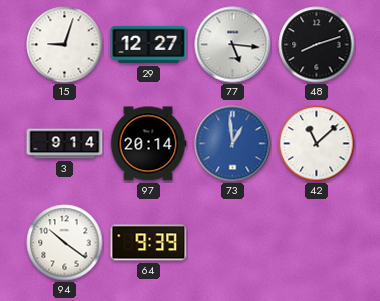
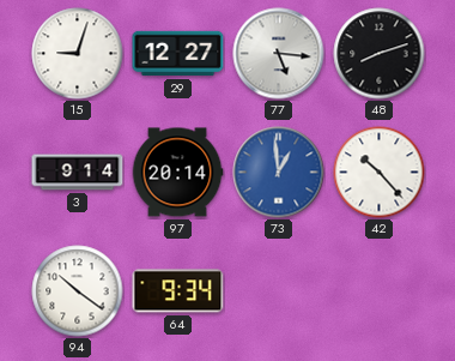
42: 11:08 -> 10:23 (380, 173)
64: 9:39 -> 9:34 (178, 291)
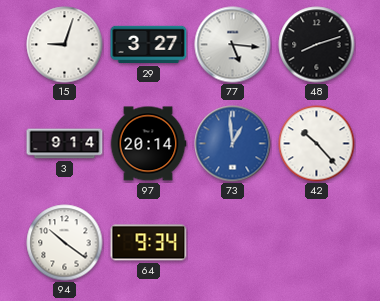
29: 12:27 -> 3:27 (149, 45)
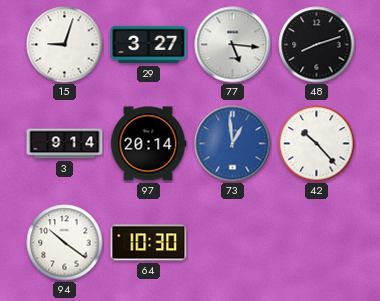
64: 9:34 -> 10:30 (149, 243)
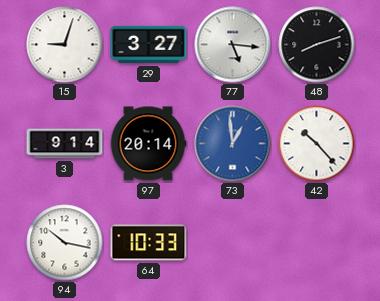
94: 10:21 -> 10:17 (65, 243)
64: 10:30 -> 10:33 (149, 243)
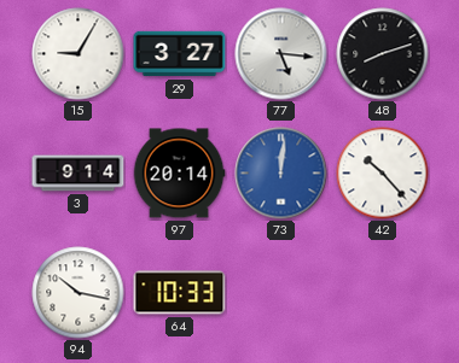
15: 9:03 -> 9:05 (79, 54)
73: 12:59 -> 12:01 (281, 174)
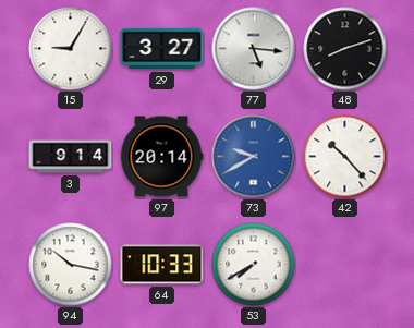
73: 12:01 -> 9:40 (254, 157)
53: none -> 7:40 (254, 265)
